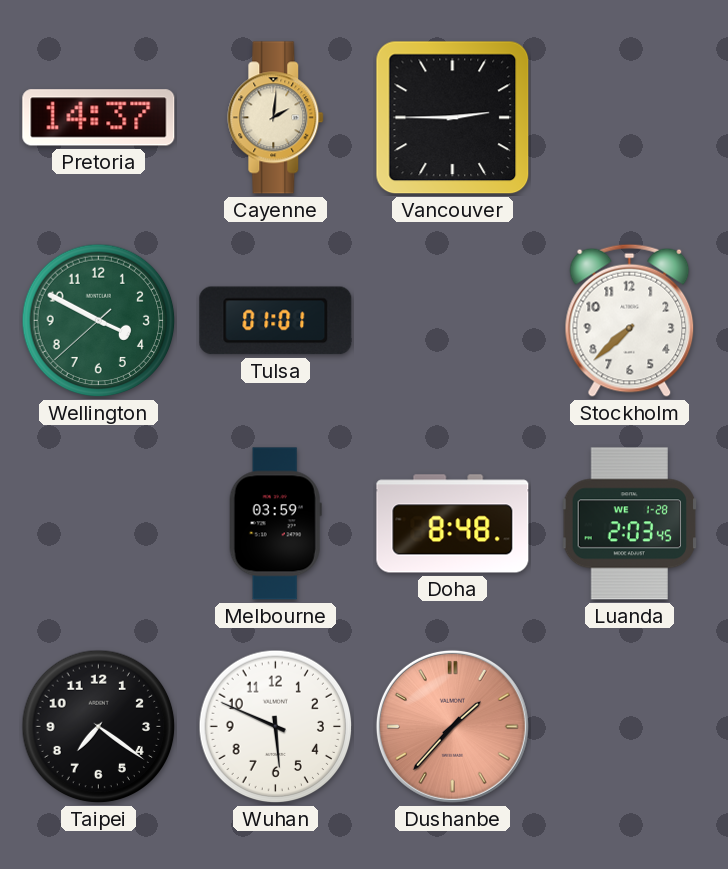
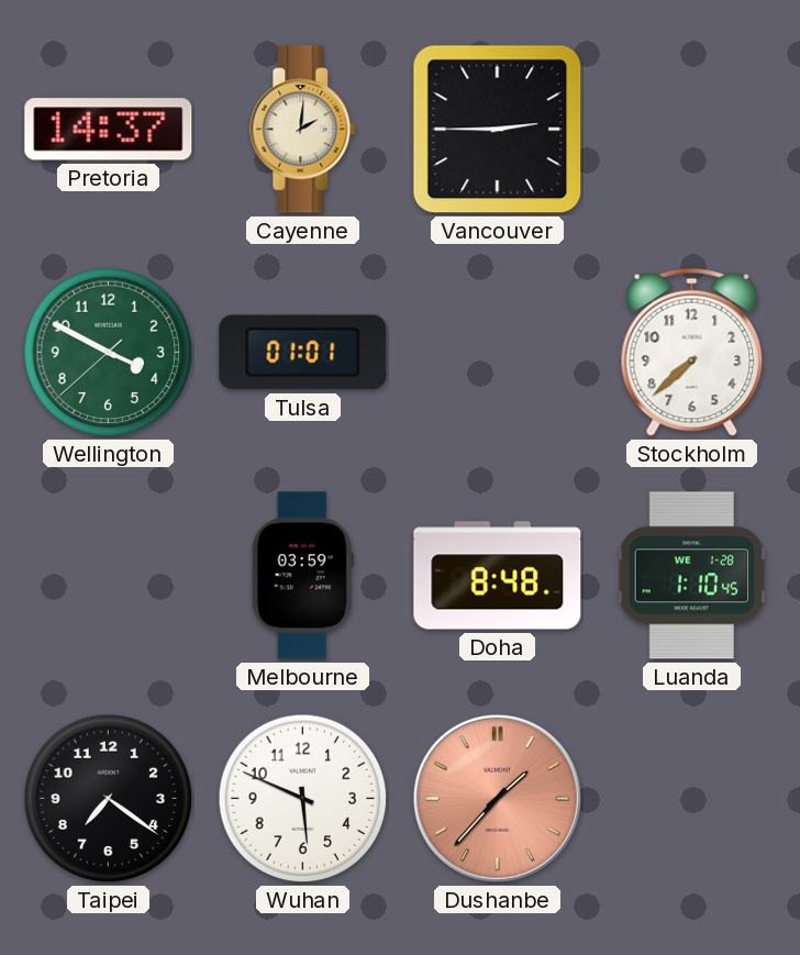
Luanda: 2:03 -> 1:10 (691, 576)
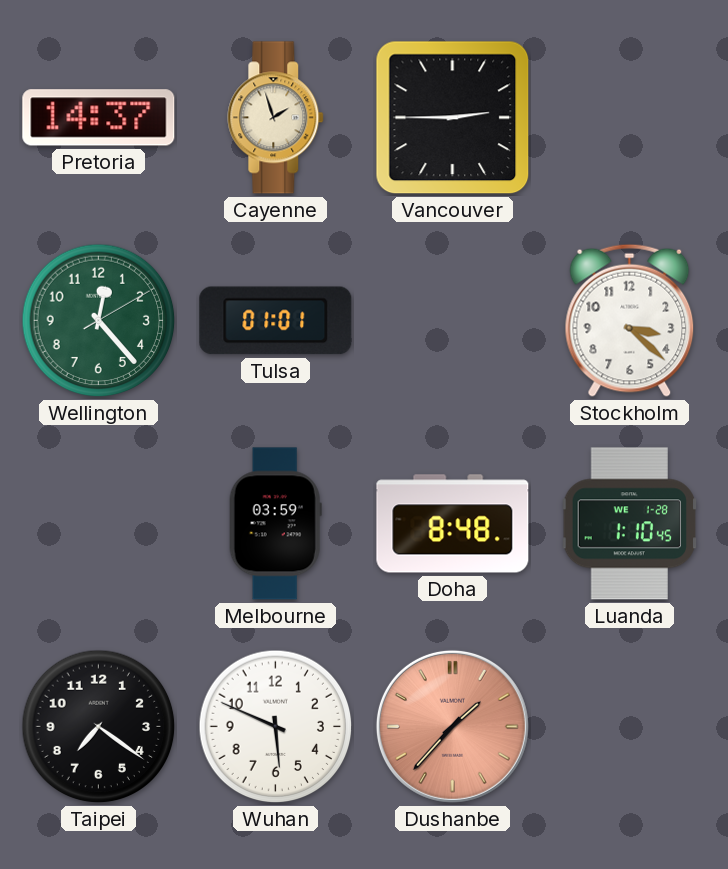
Cayenne: 2:01 -> 1:57 (276, 118)
Wellington: 3:49 -> 12:23 (99, 321)
Stockholm: 7:38 -> 3:22 (630, 320)
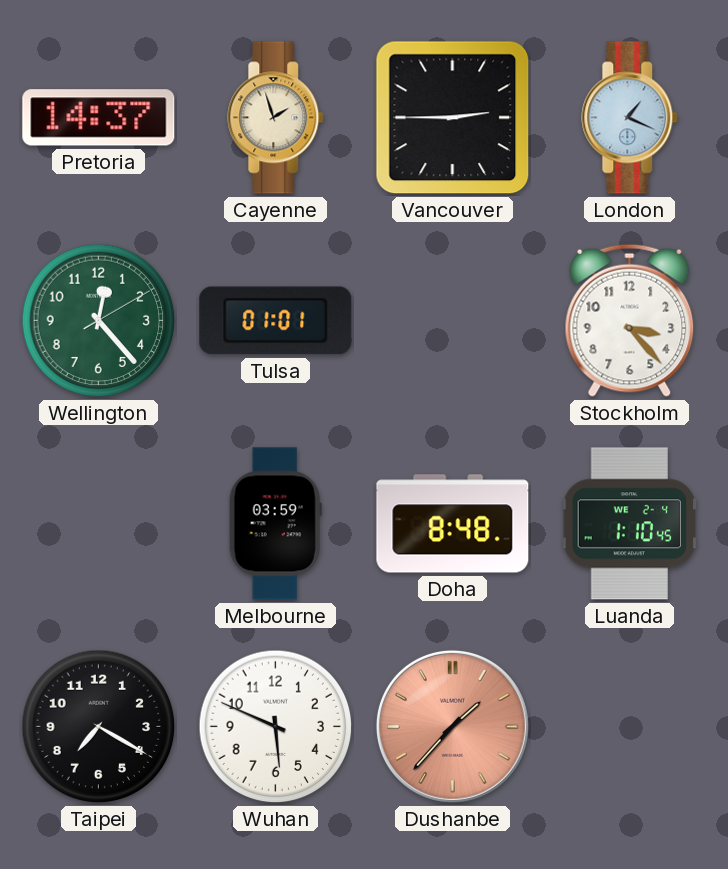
London: none -> 1:19 (630, 118)
Stockholm: 3:22 -> 3:23 (630, 320)
Luanda date: WE 1-28 -> WE 2-4 (629, 524)
Taipei: 7:21 -> 7:20 (99, 727)
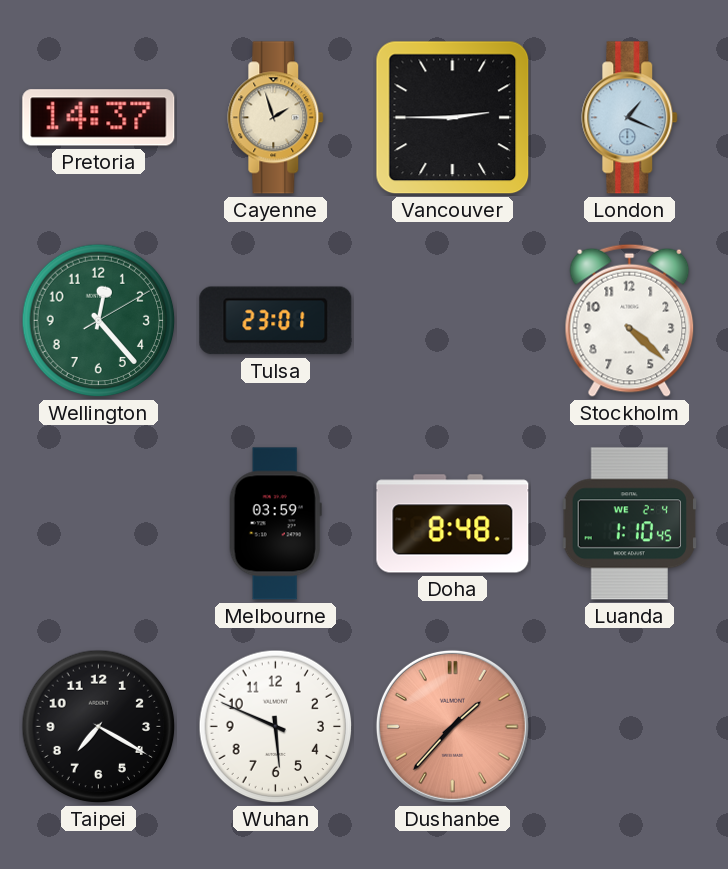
Tulsa: 01:01 -> 23:01 (276, 321)
Stockholm: 3:23 -> 4:22 (630, 320)
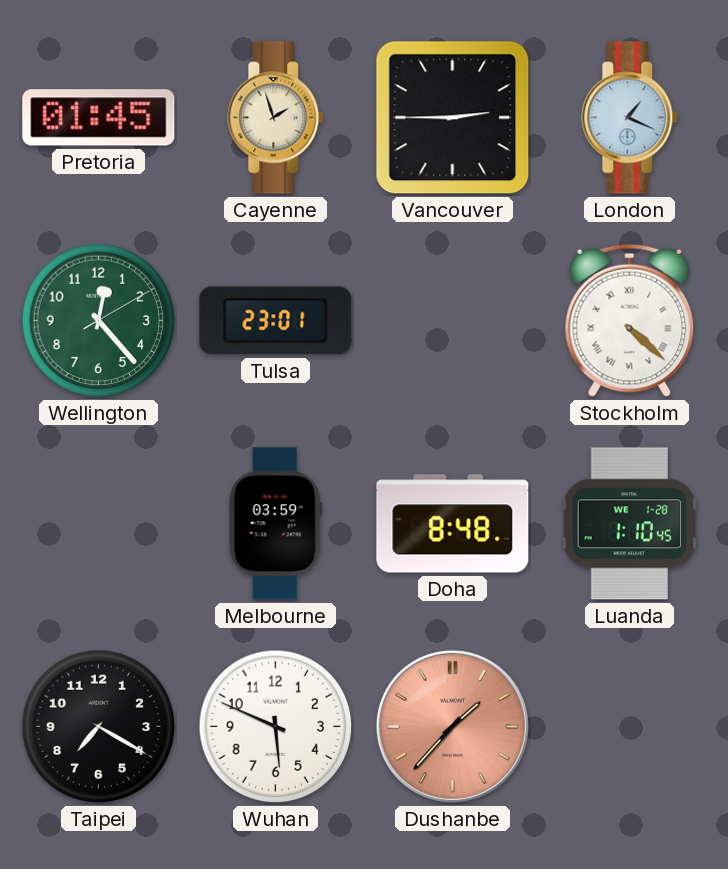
Pretoria: 14:37 -> 01:45 (99, 118)
Stockholm numerals: Arabic -> Roman (630, 320)
Luanda date: WE 2-4 -> WE 1-28 (629, 524)
